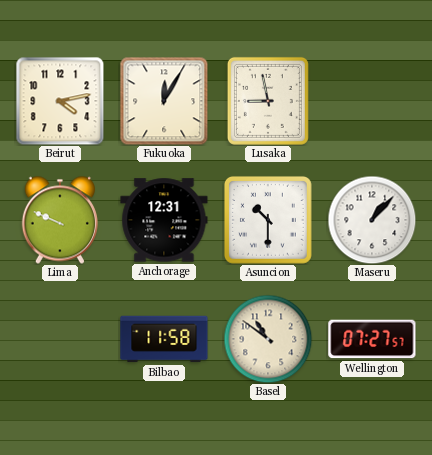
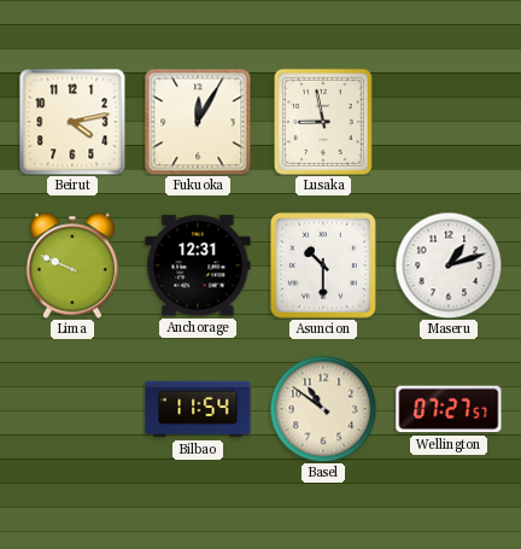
Maseru: 1:07 -> 1:12 (449, 265)
Bilbao: 11:58 -> 11:54 (198, 409)
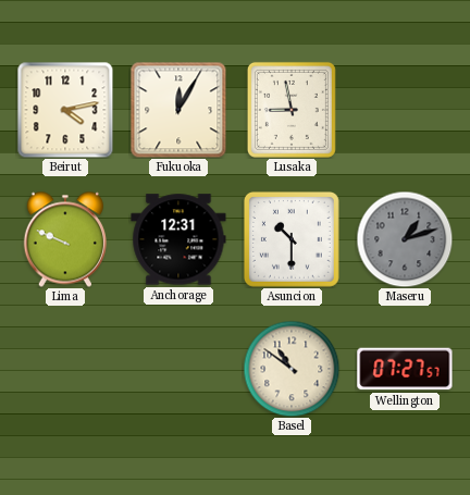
Maseru dial: white -> grey (405, 239)
Bilbao: 11:54 -> none (198, 409)
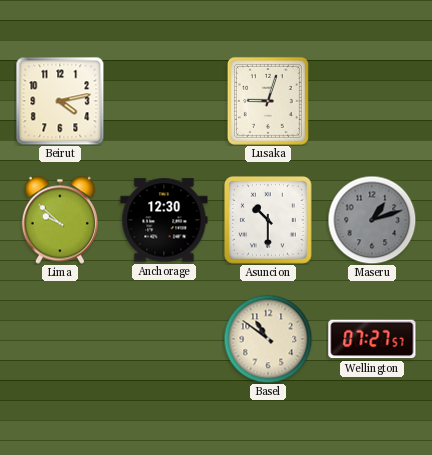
Fukuoka: 12:05 -> none (178, 110)
Lusaka: 8:58 -> 9:03 (268, 101)
Lima: 9:49 -> 9:52 (60, 220)
Anchorage: 12:31 -> 12:30 (164, 220)
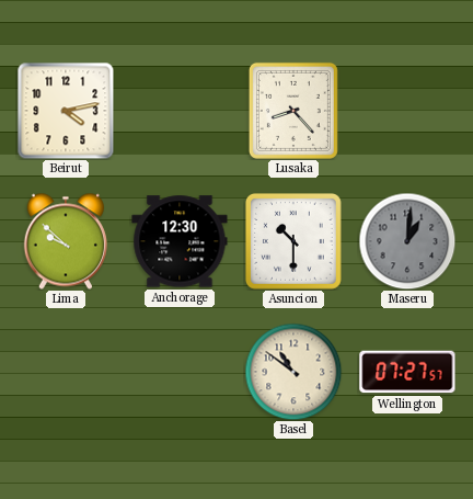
Lusaka: 9:03 -> 8:23 (293, 111)
Maseru: 1:12 -> 1:01 (407, 241)
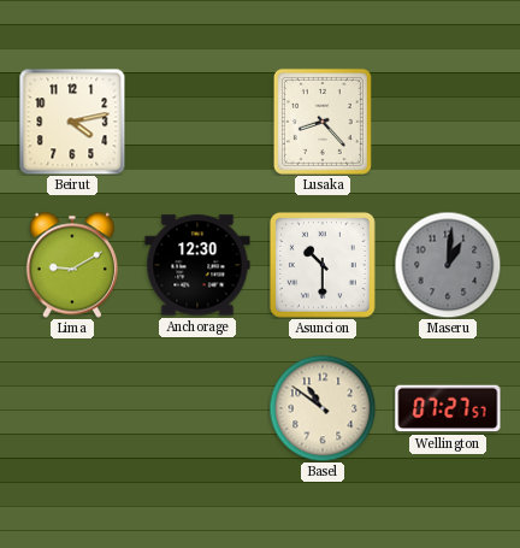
Lima: 9:52 -> 9:10 (72, 265)
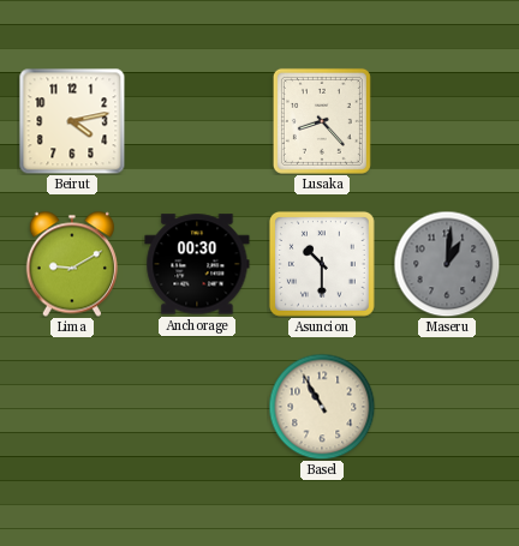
Anchorage: 12:30 -> 00:30 (197, 264)
Basel: 10:51 -> 10:55 (322, 407)
Wellington: 07:27 -> none (448, 408)
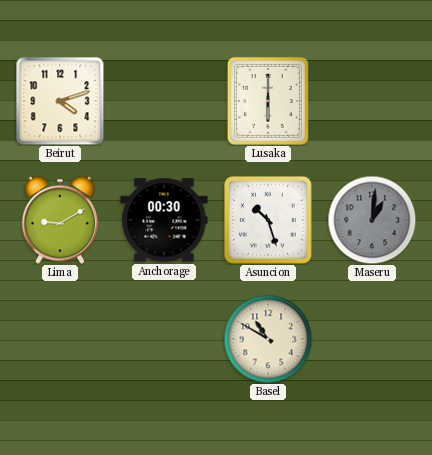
Beirut: 4:13 -> 4:12 (60, 101)
Lusaka: 8:23 -> 6:00 (268, 101)
Asuncion: 10:30 -> 10:27 (268, 220)
Basel: 10:55 -> 10:50 (268, 339)
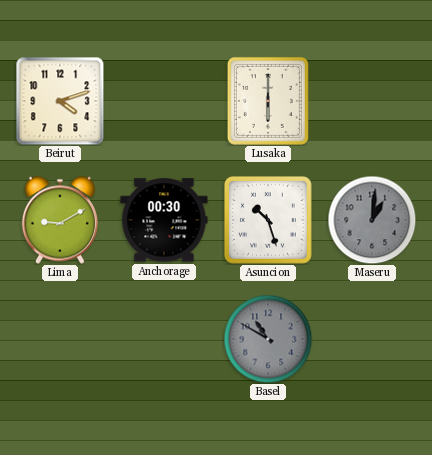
Basel dial: cream -> grey (268, 339)
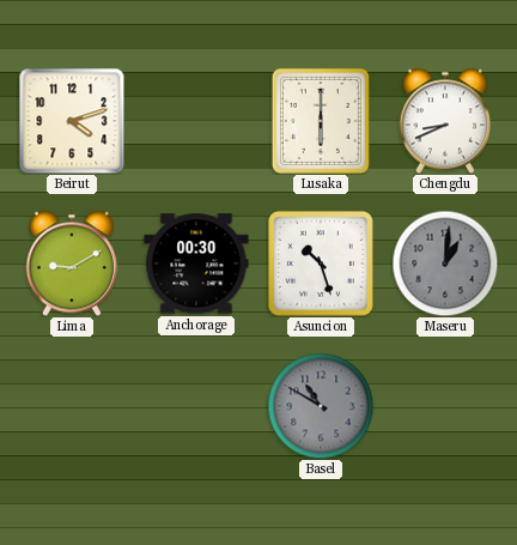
Chengdu: none -> 8:41 (445, 121)
